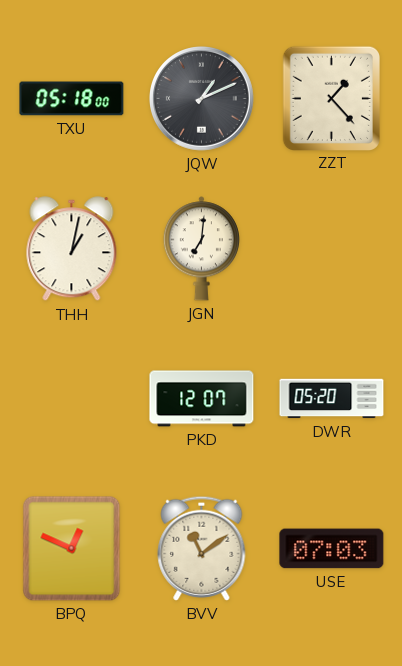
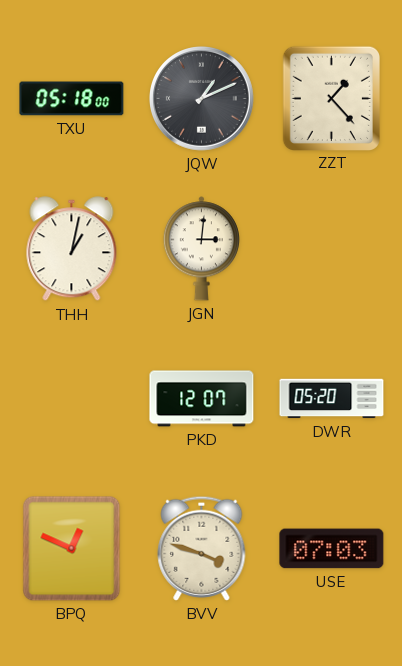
JGN: 7:01 -> 3:01 (201, 249)
BVV: 11:09 -> 3:48 (202, 548)
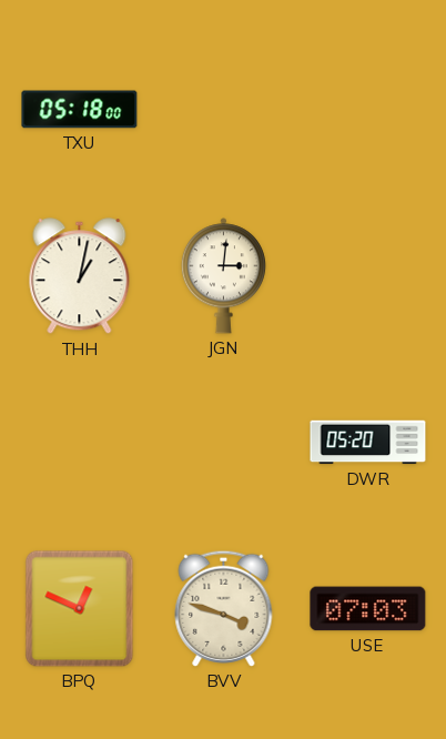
JQW: 1:11 -> none (202, 99)
ZZT: 1:23 -> none (331, 98)
PKD: 12:07 -> none (202, 399)
